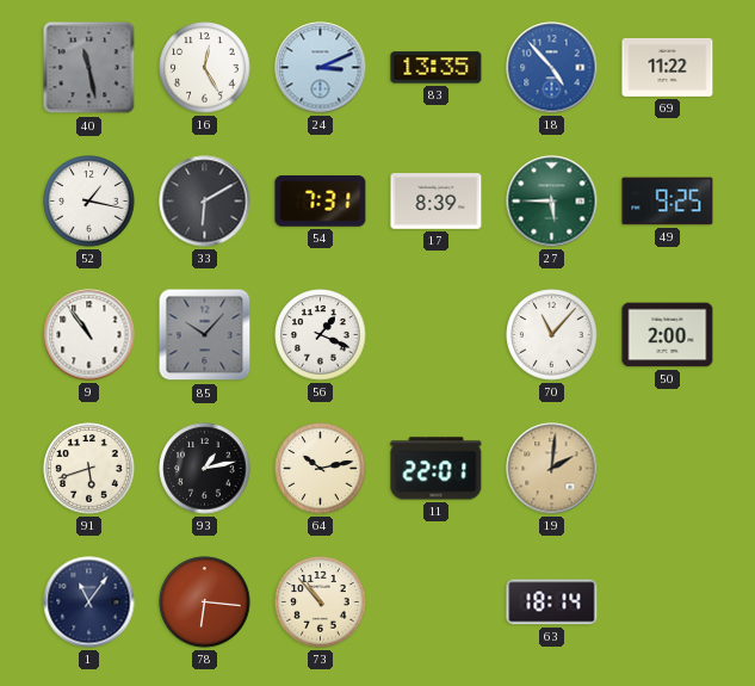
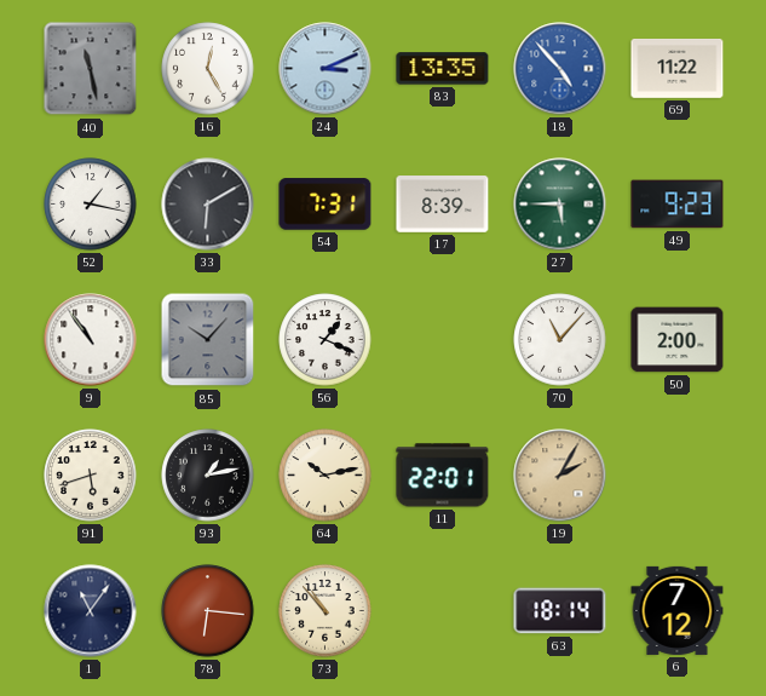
49: 9:25 -> 9:23 (678, 205)
19: 2:01 -> 2:05 (560, 476)
6: none -> 7:12 (678, 610)
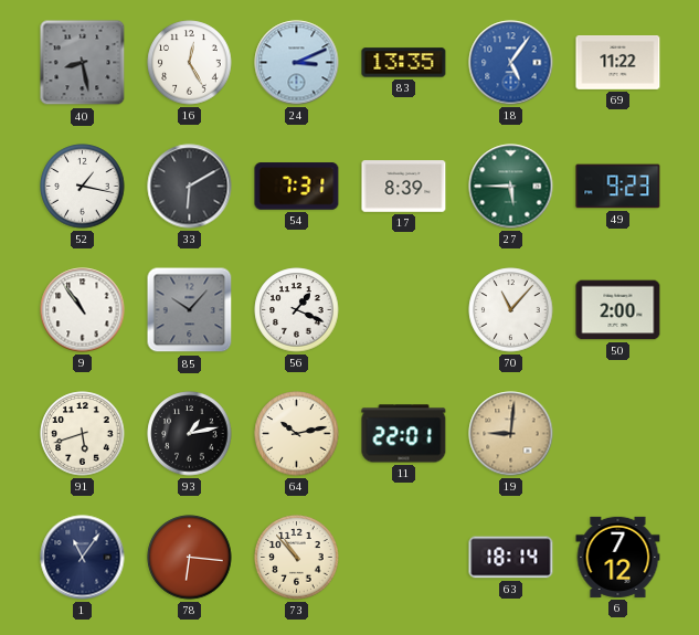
40: 11:28 -> 8:28 (83, 63)
18: 4:53 -> 5:06 (511, 63)
19: 2:05 -> 9:01 (511, 434)
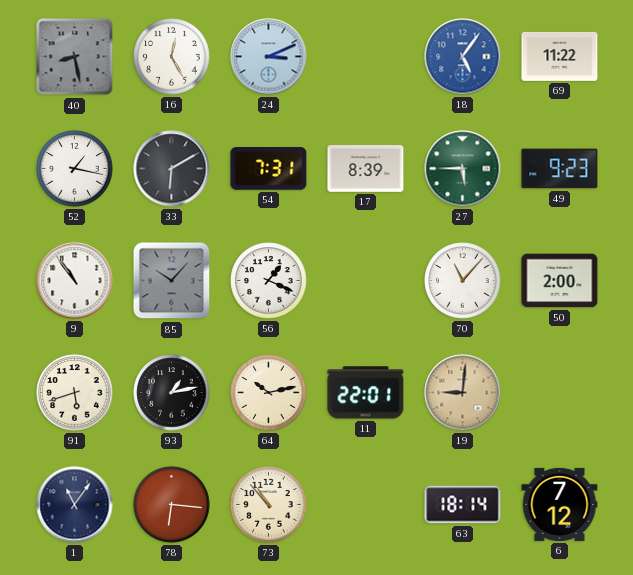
83: 13:35 -> none (404, 63)
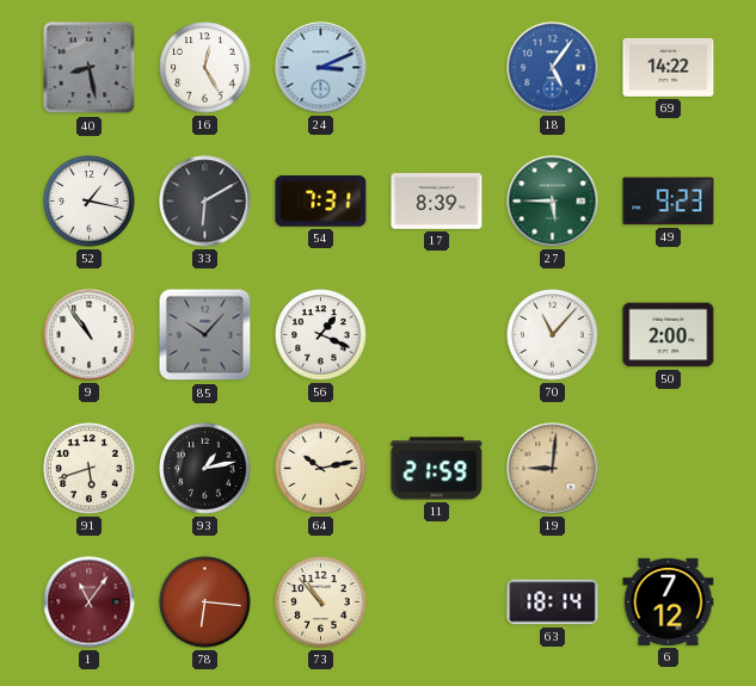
69: 11:22 -> 14:22 (669, 68)
11: 22:01 -> 21:59 (437, 469)
1 dial: navy -> burgundy (90, 602)
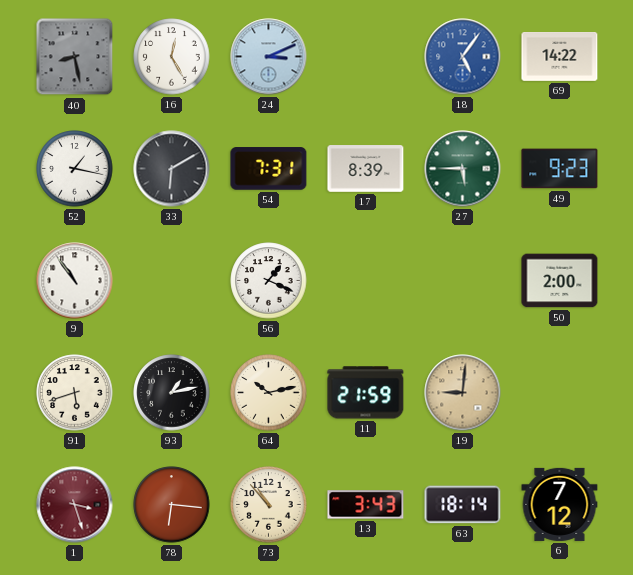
85: 10:07 -> none (205, 335)
70: 11:07 -> none (553, 335)
1: 11:06 -> 3:27 (75, 505)
13: none -> 3:43 (366, 505)
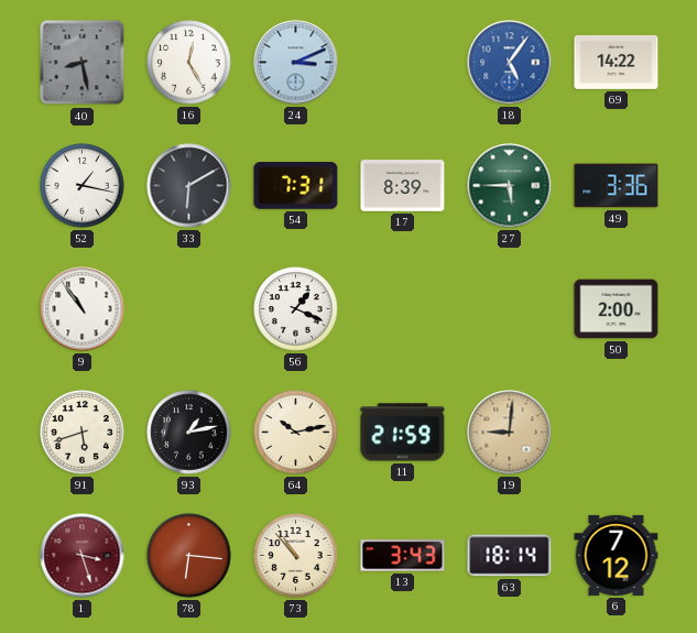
49: 9:23 -> 3:36 (617, 186)
